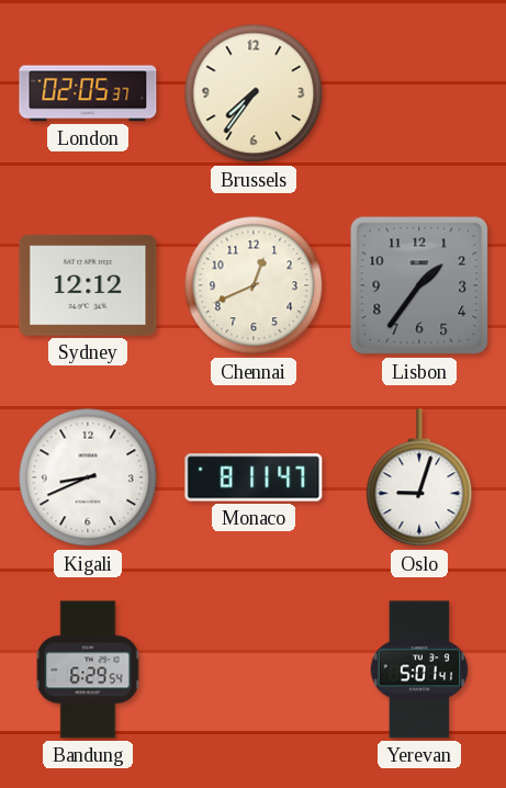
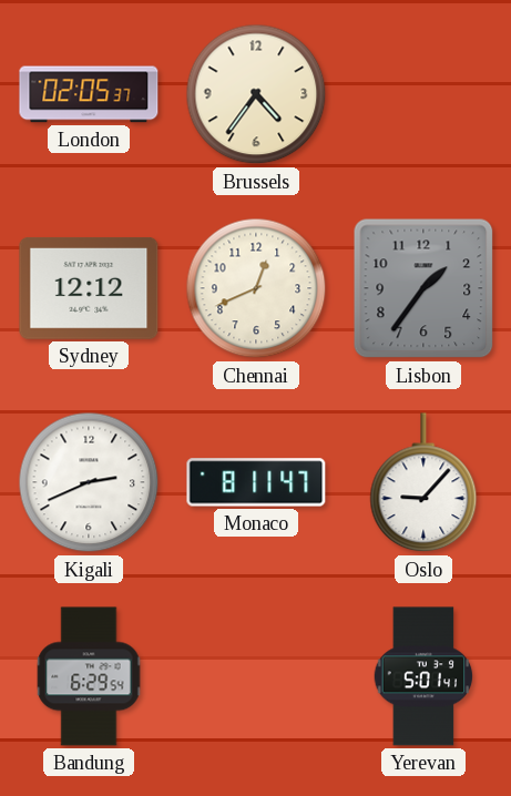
Brussels: 7:36 -> 4:36 (256, 94)
Kigali: 8:41 -> 2:41 (89, 482)
Oslo: 9:03 -> 9:07 (423, 483)
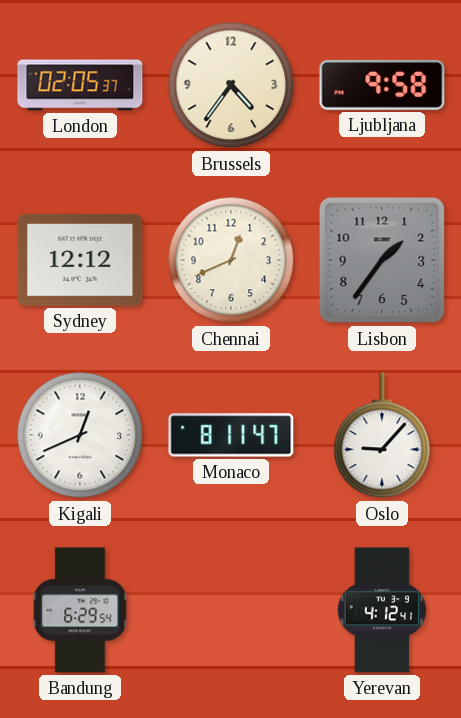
Ljubljana: none -> 9:58 (382, 85)
Kigali: 2:41 -> 12:41 (80, 435)
Yerevan: 5:01 -> 4:12 (382, 610)
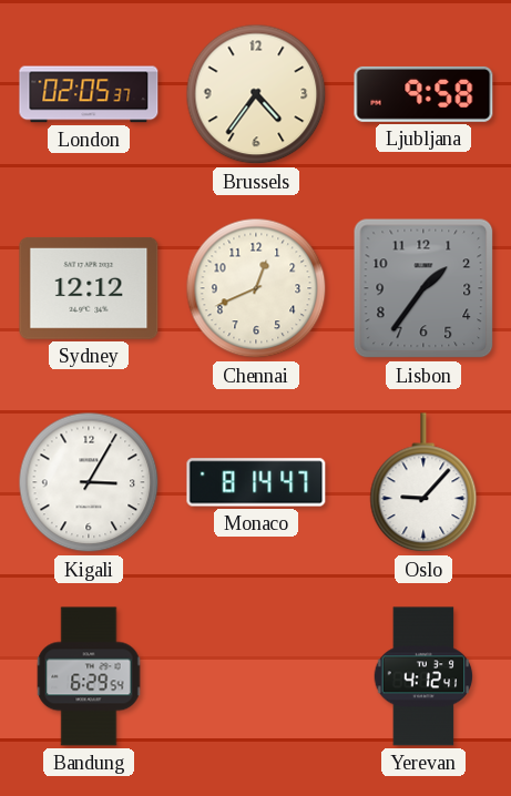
Kigali: 12:41 -> 3:05 (89, 482)
Monaco: 8:11 -> 8:14 (256, 482)
